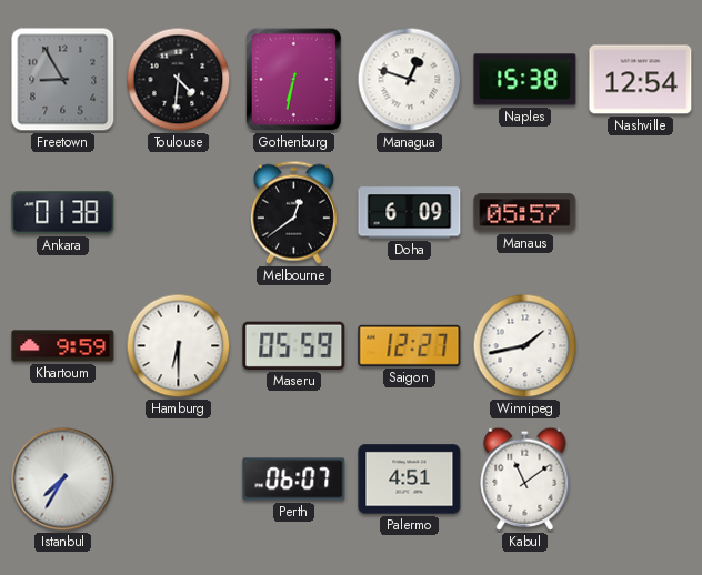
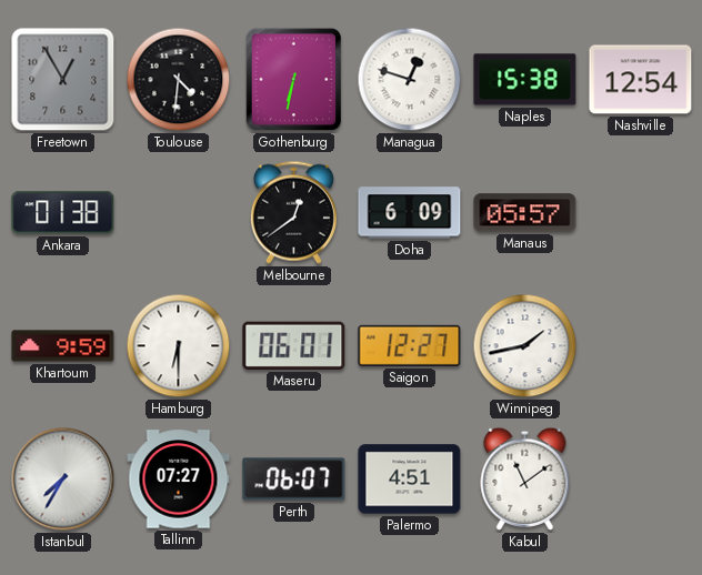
Freetown: 8:55 -> 12:55 (63, 80)
Maseru: 05:59 -> 06:01 (294, 345)
Tallinn: none -> 07:27 (179, 480)
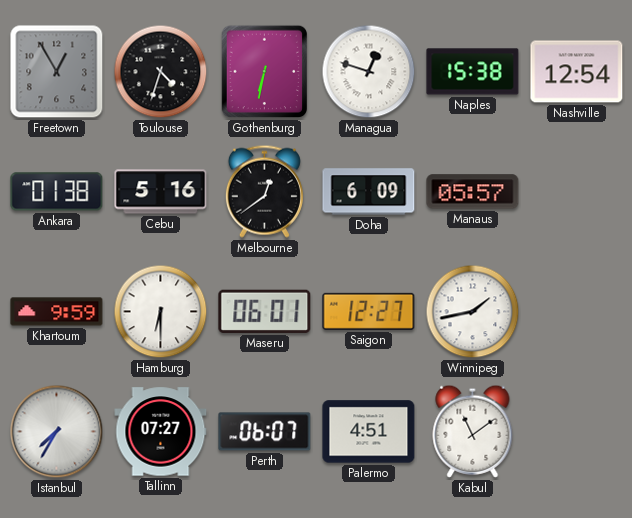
Toulouse: 4:31 -> 4:33 (161, 72)
Cebu: none -> 5:16 (161, 192)
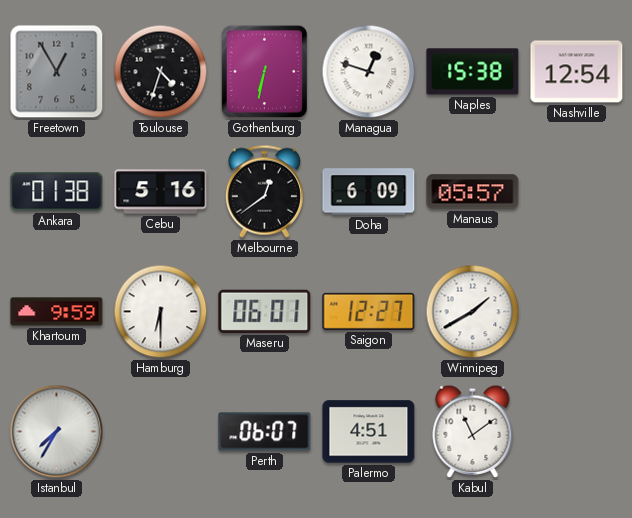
Winnipeg: 1:43 -> 1:40 (473, 312)
Tallinn: 07:27 -> none (161, 432)
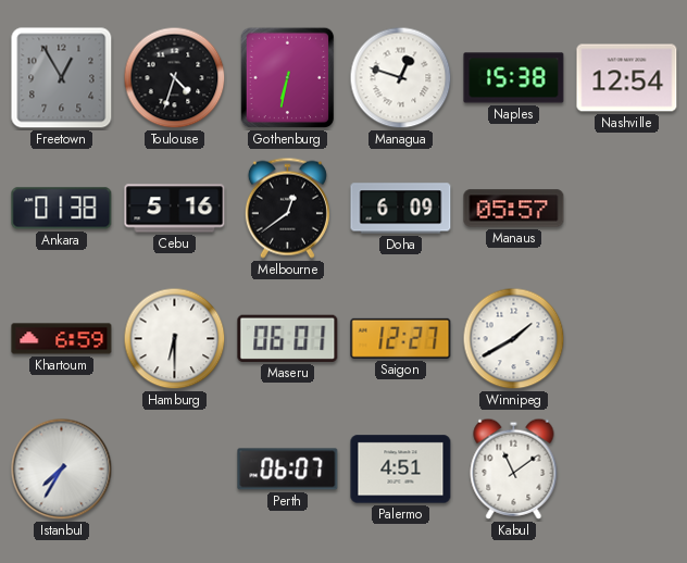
Khartoum: 9:59 -> 6:59 (62, 339)
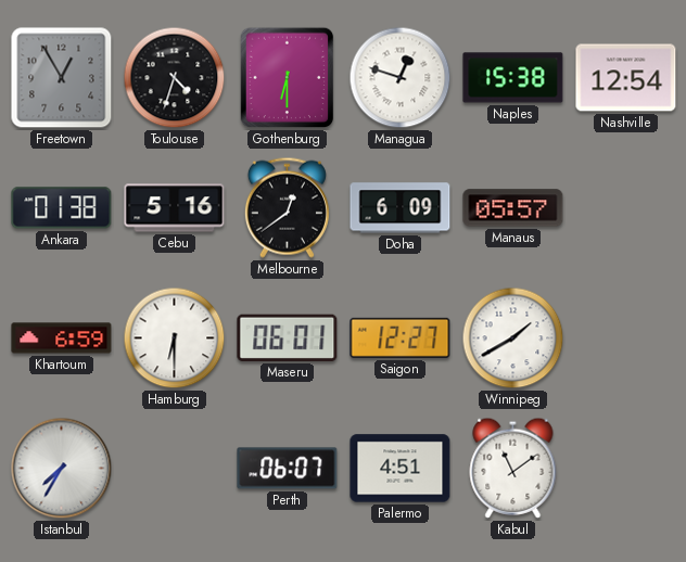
Gothenburg: 6:32 -> 6:30 (288, 78)
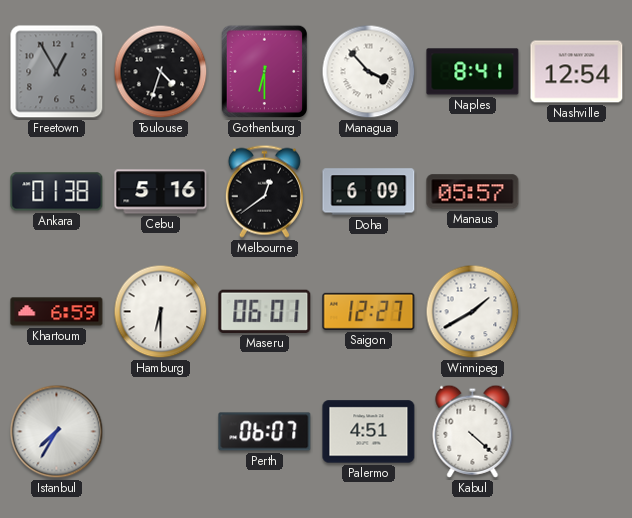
Managua: 12:48 -> 3:53 (369, 72)
Naples: 15:38 -> 8:41 (473, 72)
Kabul: 11:09 -> 4:22 (473, 431)
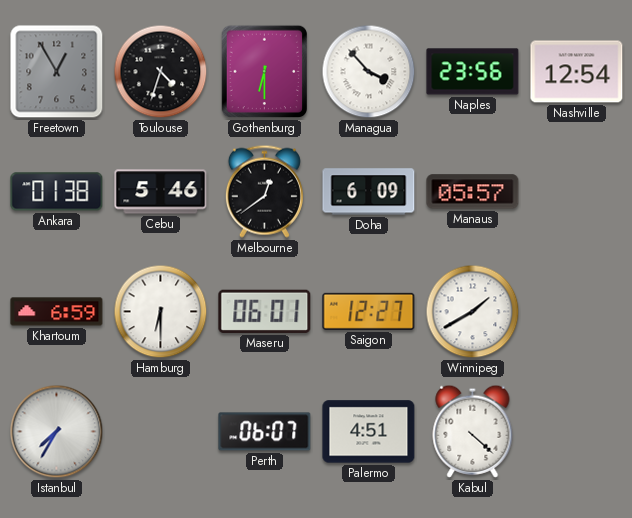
Naples: 8:41 -> 23:56 (473, 72)
Cebu: 5:16 -> 5:46 (161, 192)
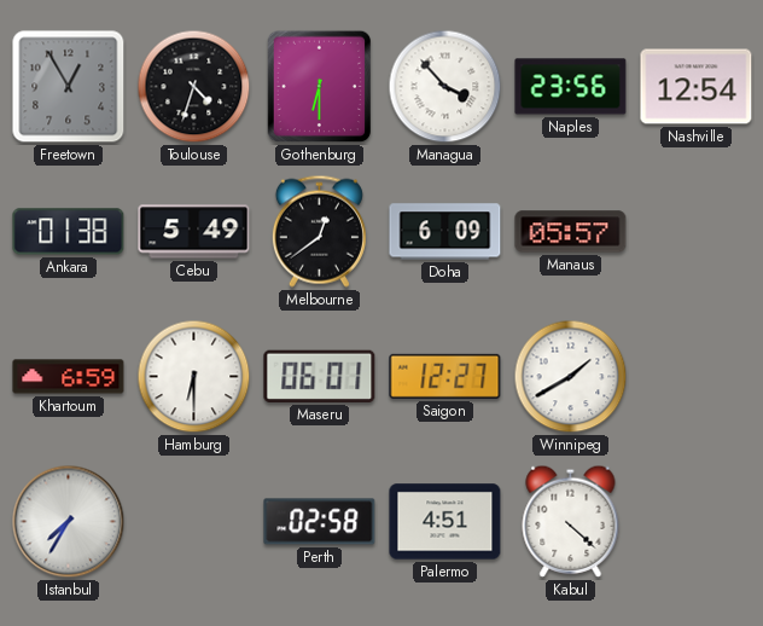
Cebu: 5:46 -> 5:49 (194, 232)
Perth: 06:07 -> 02:58 (320, 522)
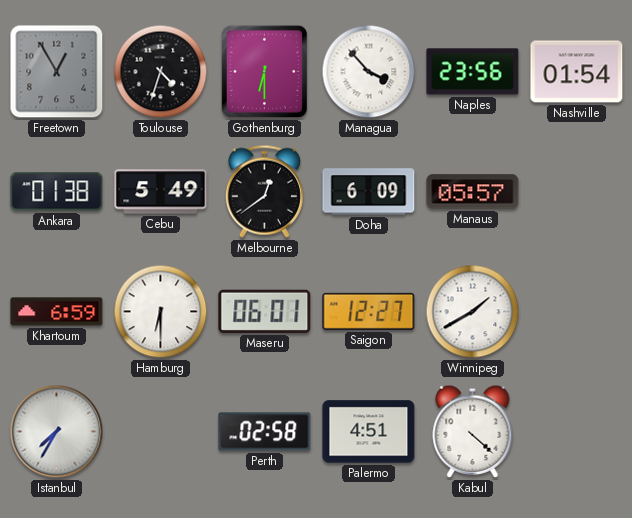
Nashville: 12:54 -> 01:54 (577, 72)
